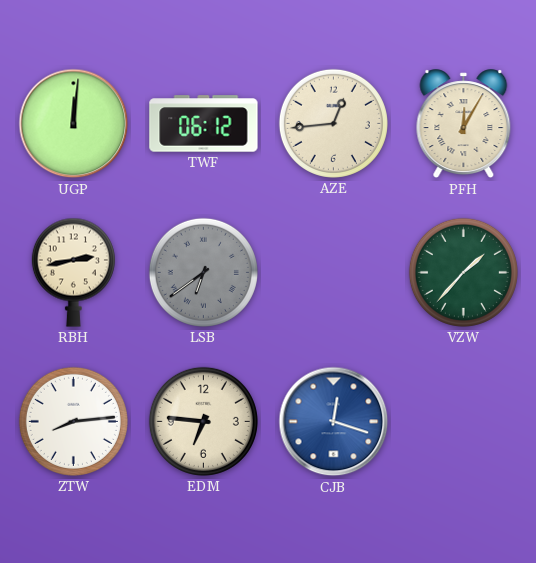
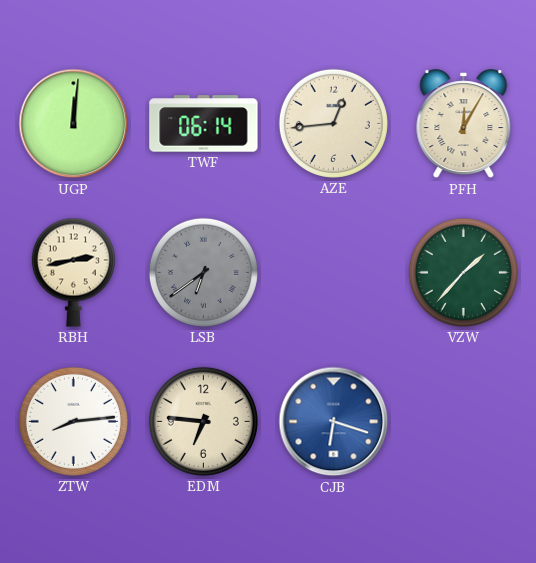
TWF: 06:12 -> 06:14 (204, 124)
CJB: 12:18 -> 6:18 (334, 422)
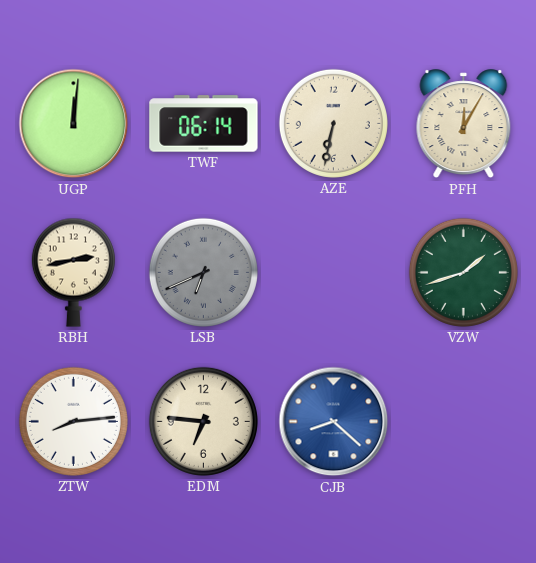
AZE: 12:44 -> 6:32 (333, 123)
LSB: 6:39 -> 6:41 (203, 272)
VZW: 1:37 -> 1:42 (463, 272)
CJB: 6:18 -> 8:22 (334, 422)
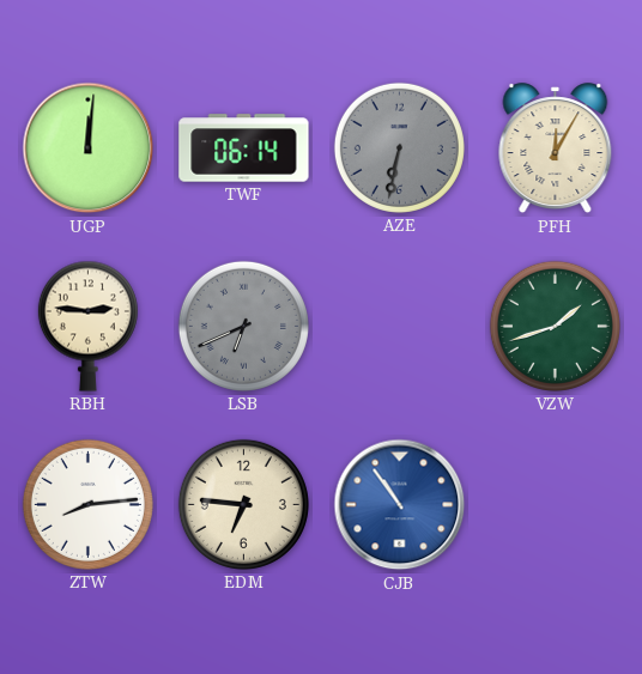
AZE dial: cream -> grey (399, 147)
RBH: 2:43 -> 2:46 (87, 326)
CJB: 8:22 -> 10:54 (400, 505)
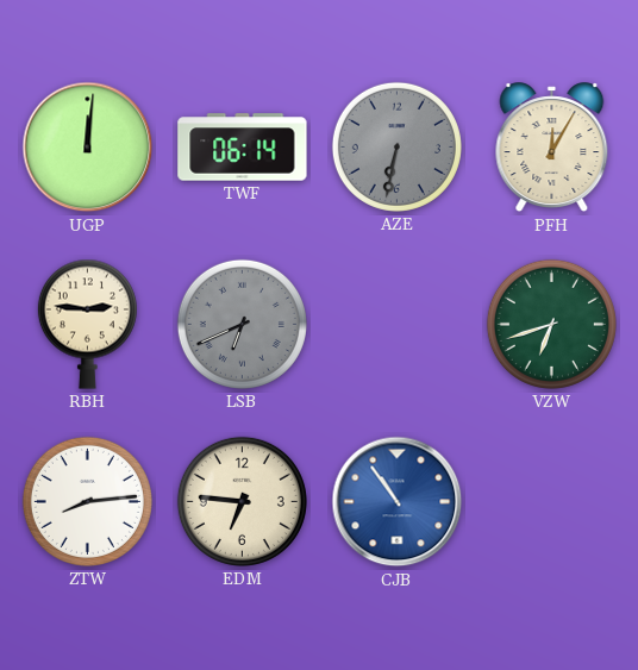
VZW: 1:42 -> 6:42 (551, 324)
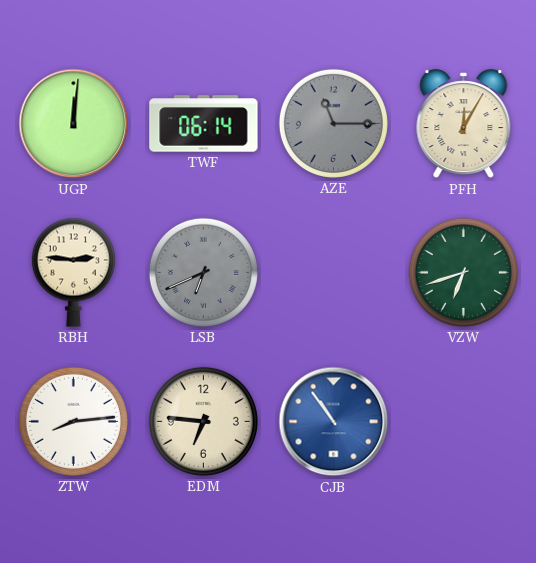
AZE: 6:32 -> 11:15 (333, 123)
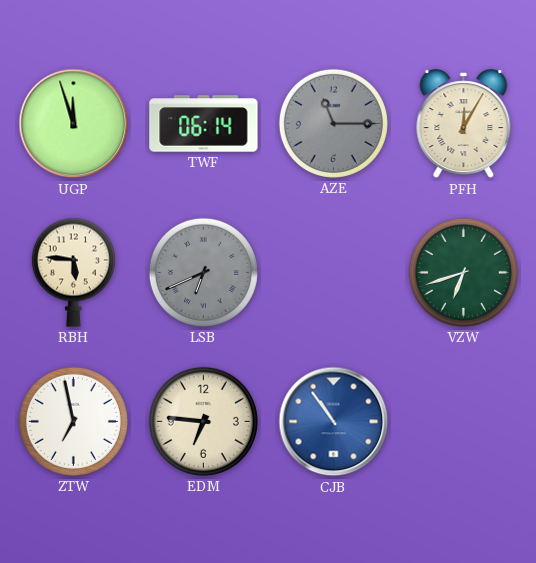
UGP: 12:01 -> 11:57 (74, 124)
RBH: 2:46 -> 5:46 (73, 272)
ZTW: 8:14 -> 6:58 (73, 421)
